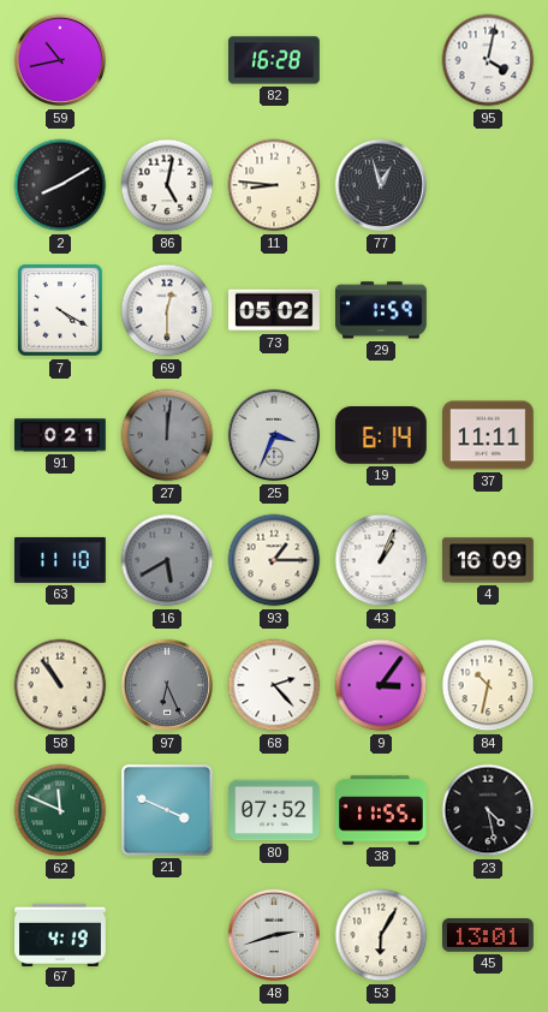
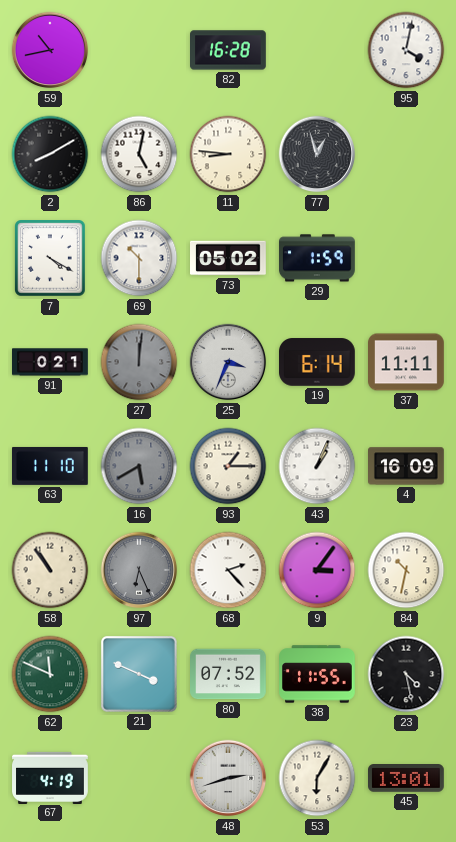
69: 12:30 -> 10:30 (139, 258)
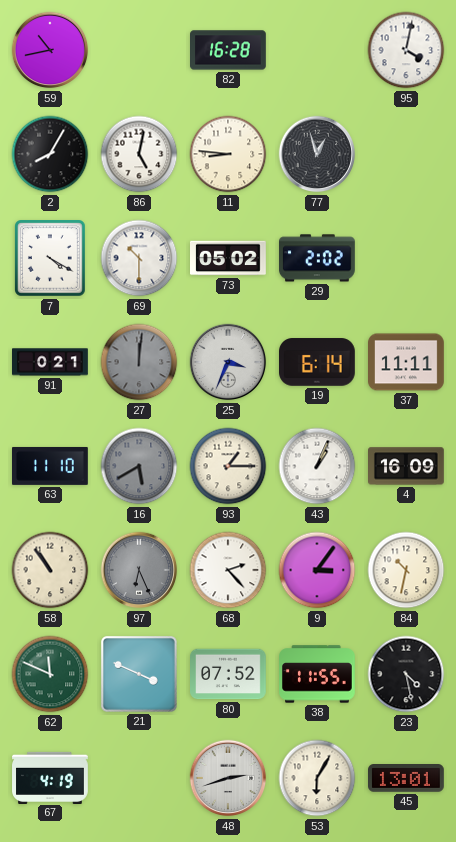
2: 8:10 -> 8:05 (50, 154)
29: 1:59 -> 2:02 (318, 258)
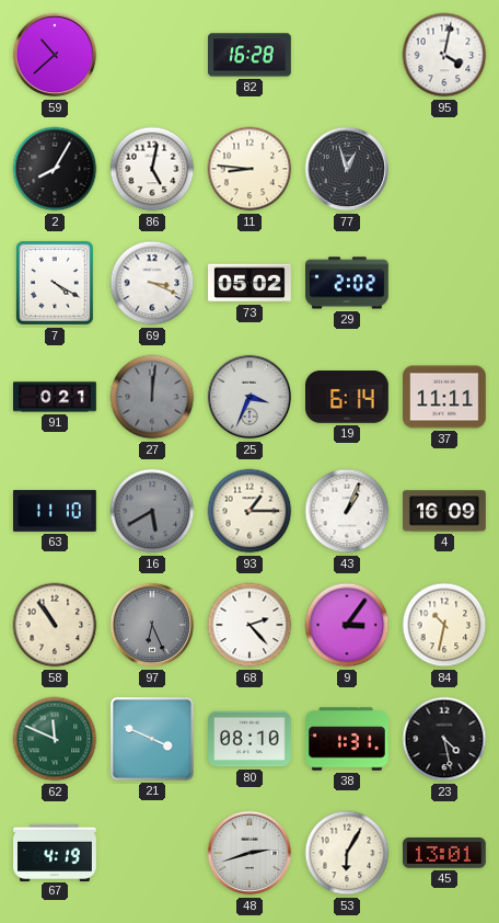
59: 10:43 -> 10:38 (55, 55)
69: 10:30 -> 3:19 (152, 283)
80: 07:52 -> 08:10 (251, 739)
38: 11:55 -> 1:31 (348, 739)
